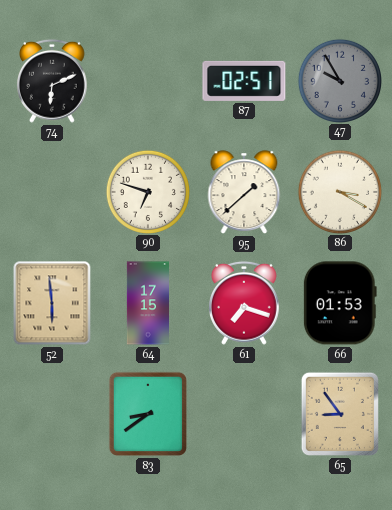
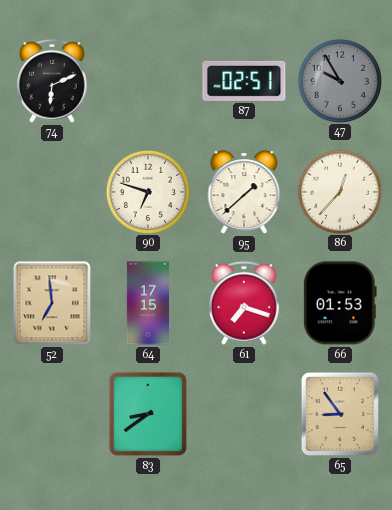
86: 3:20 -> 12:37 (339, 191)
52: 5:59 -> 6:59 (52, 303)
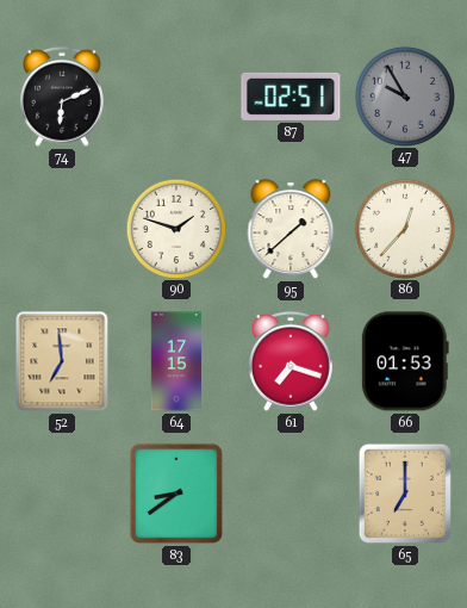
90: 6:48 -> 1:48 (175, 228)
65: 8:54 -> 7:00 (405, 494)
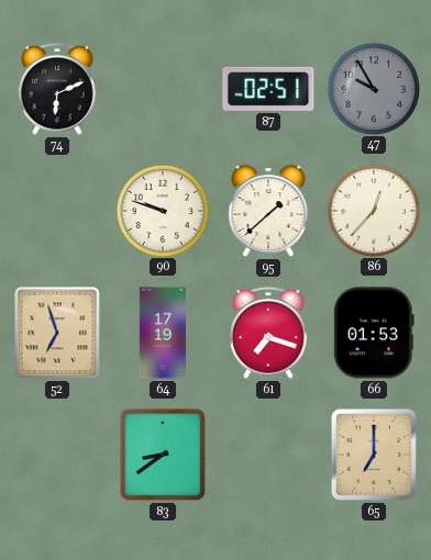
90: 1:48 -> 9:48 (162, 210)
52: 6:59 -> 6:57 (57, 333)
64: 17:15 -> 17:19 (162, 333)
